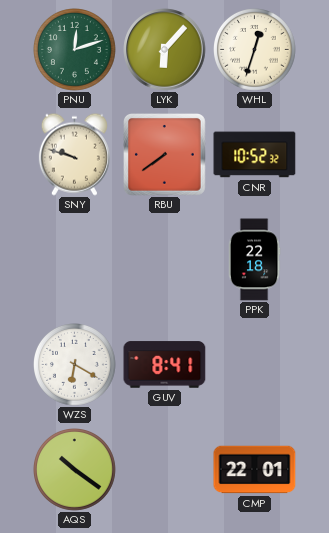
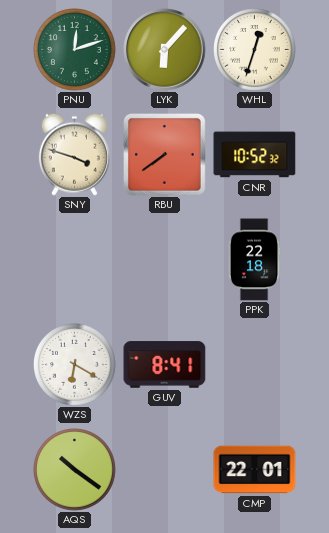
SNY: 9:48 -> 3:48 (74, 154)
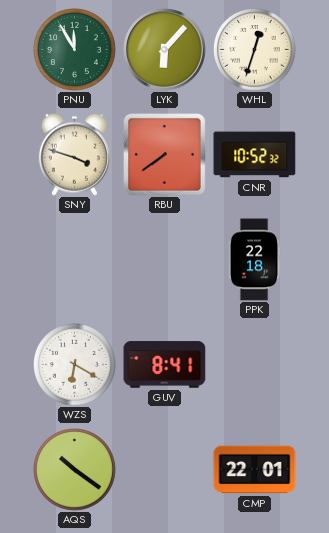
PNU: 12:12 -> 11:55 (75, 50)
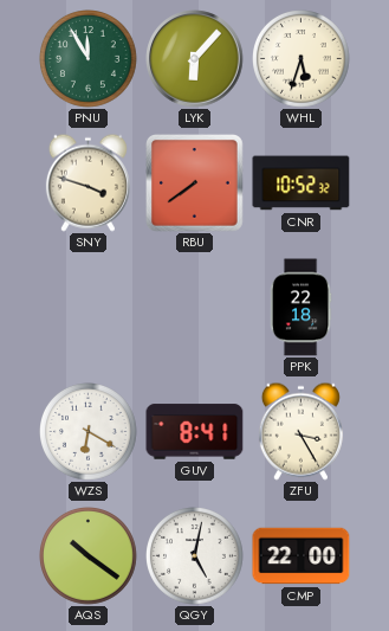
WHL: 12:33 -> 5:33 (302, 59)
ZFU: none -> 3:25 (300, 431)
QGY: none -> 5:02 (195, 556)
CMP: 22:01 -> 22:00 (302, 556)
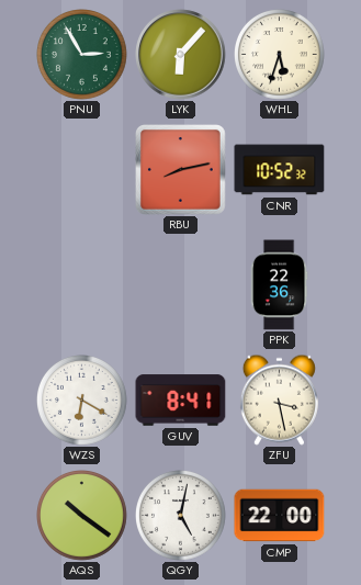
PNU: 11:55 -> 2:55 (82, 55)
SNY: 3:48 -> none (87, 182)
RBU: 7:39 -> 8:13 (181, 170)
PPK: 22:18 -> 22:36 (279, 285)
ZFU: 3:25 -> 3:28 (279, 400)
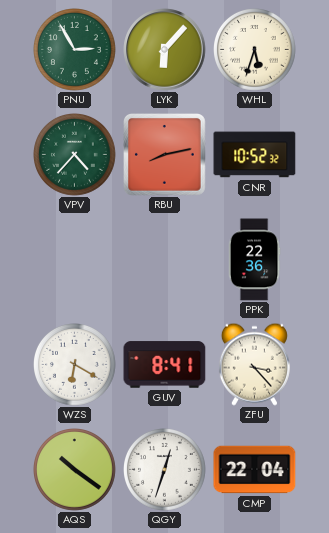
VPV: none -> 4:37 (75, 155)
ZFU: 3:28 -> 3:23 (254, 364)
QGY: 5:02 -> 12:33 (165, 470)
CMP: 22:00 -> 22:04 (255, 470)
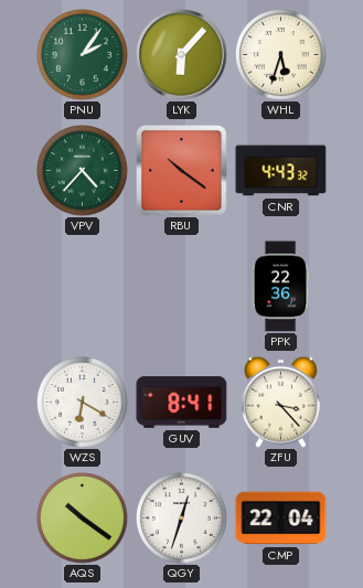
PNU: 2:55 -> 2:06 (83, 55)
RBU: 8:13 -> 10:21 (182, 171)
CNR: 10:52 -> 4:43 (281, 171)
